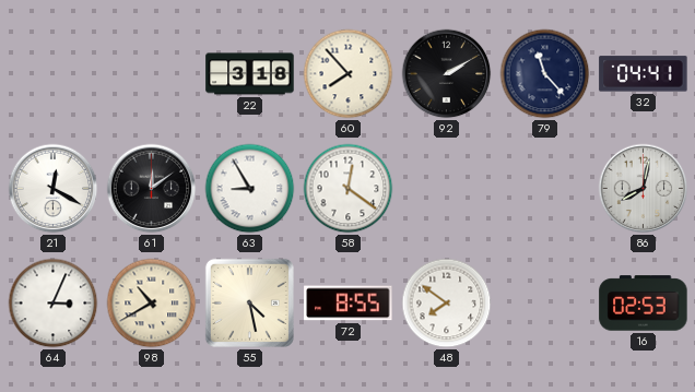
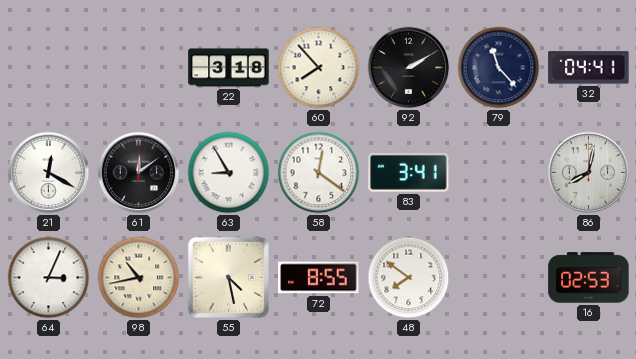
83: none -> 3:41 (409, 172)
98: 10:40 -> 10:43 (139, 278)
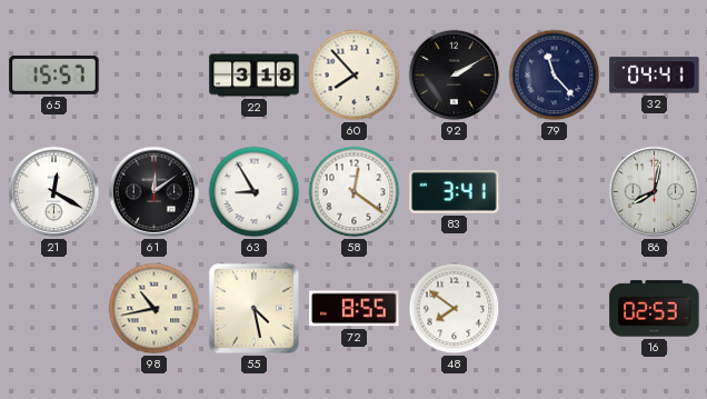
65: none -> 15:57 (54, 74)
64: 3:04 -> none (49, 278)
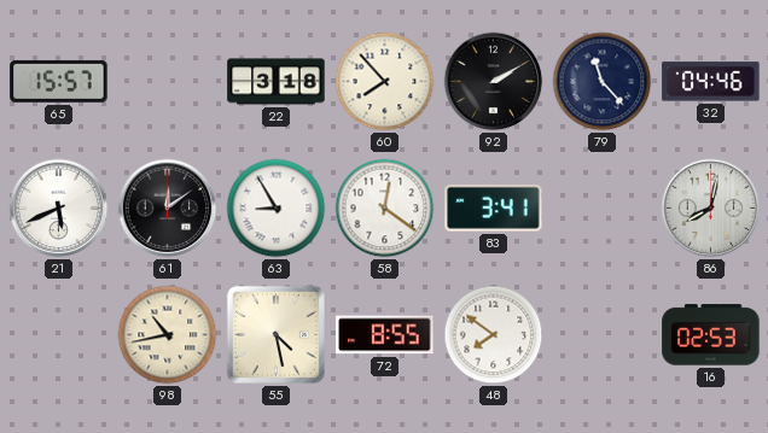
32: 04:41 -> 04:46 (711, 82)
21: 12:20 -> 5:41 (59, 209)
